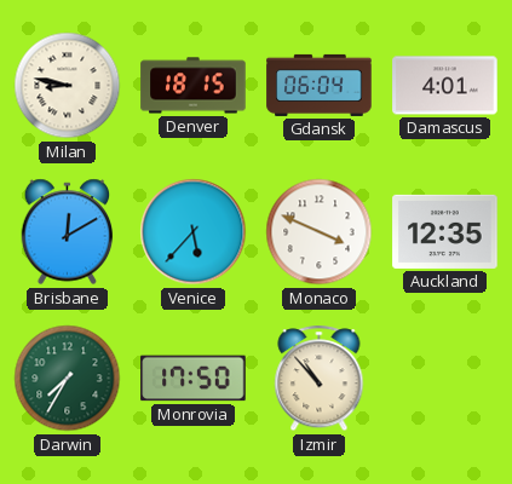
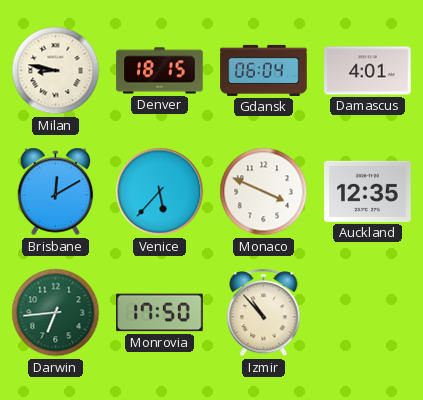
Darwin: 7:35 -> 6:44 (56, 313)
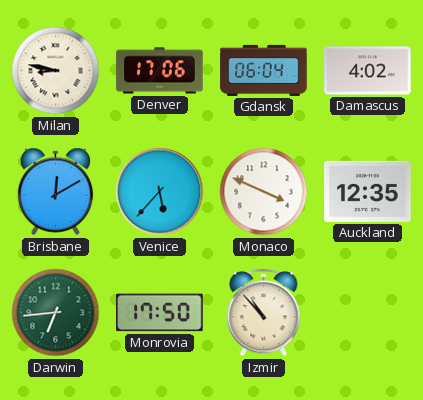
Denver: 18:15 -> 17:06 (160, 71)
Damascus: 4:01 -> 4:02 (368, 71)
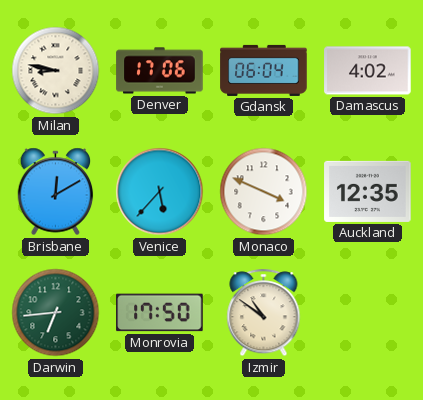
Izmir: 10:53 -> 10:51 (264, 313)
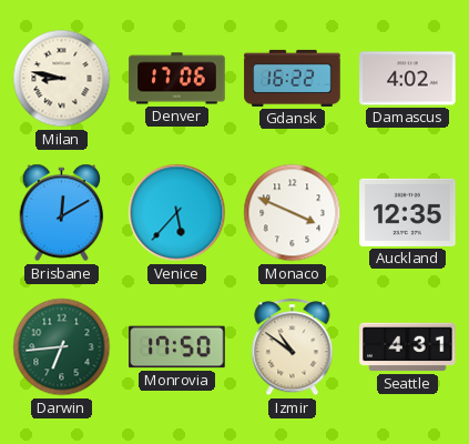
Gdansk: 06:04 -> 16:22 (293, 78)
Seattle: none -> 4:31 (408, 347)
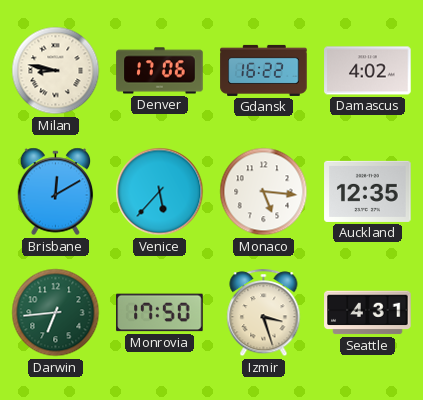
Monaco: 3:49 -> 5:16 (264, 192)
Izmir: 10:51 -> 3:27 (264, 313)
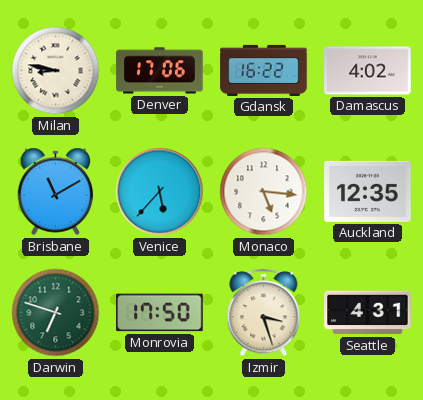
Brisbane: 12:10 -> 11:10 (56, 192)
Darwin: 6:44 -> 6:48 (56, 313)
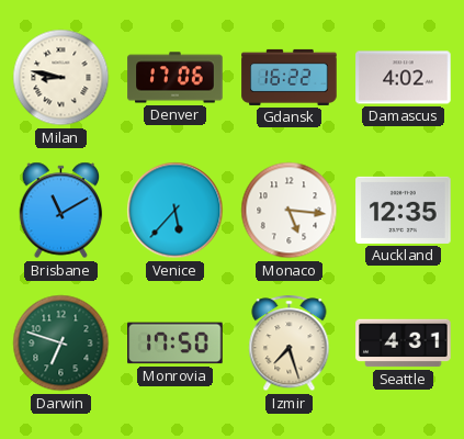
Izmir: 3:27 -> 7:27 (290, 344)
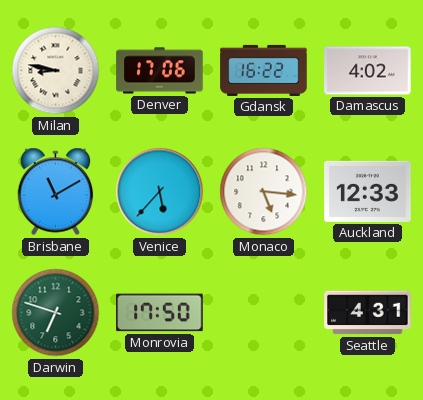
Auckland: 12:35 -> 12:33 (368, 191)
Izmir: 7:27 -> none (290, 344)
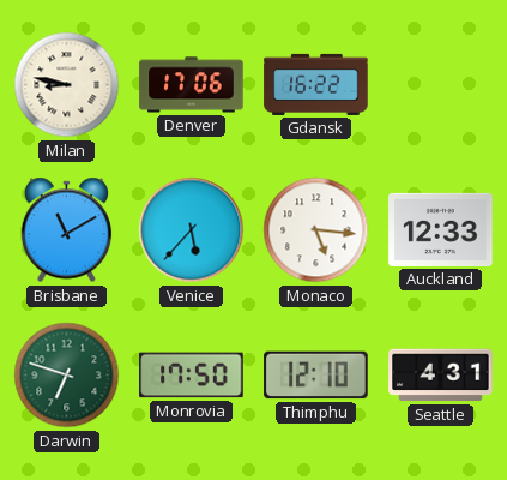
Damascus: 4:02 -> none (368, 71)
Thimphu: none -> 12:10 (316, 376)
